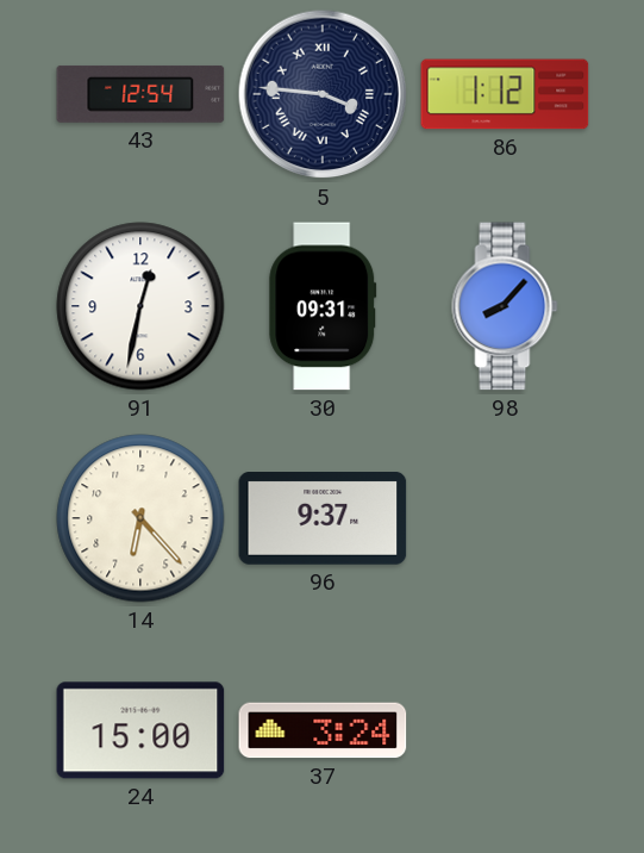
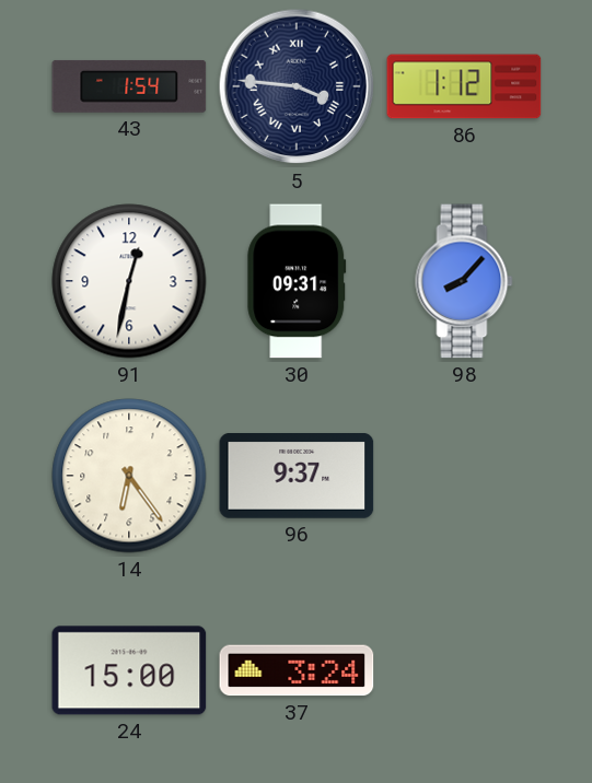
43: 12:54 -> 1:54 (129, 86)
14: 6:23 -> 6:24 (129, 476)
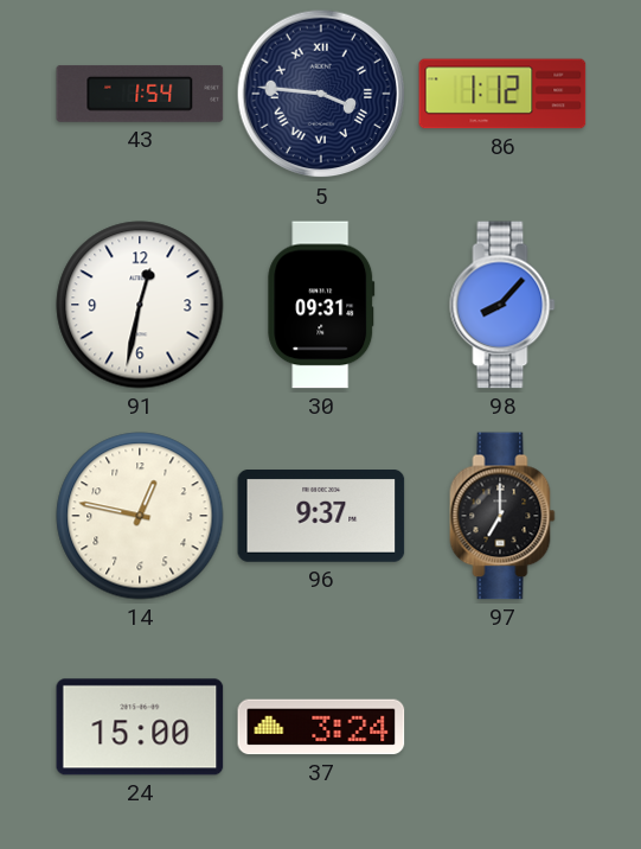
14: 6:24 -> 12:47 (140, 516)
97: none -> 7:00 (502, 516)
